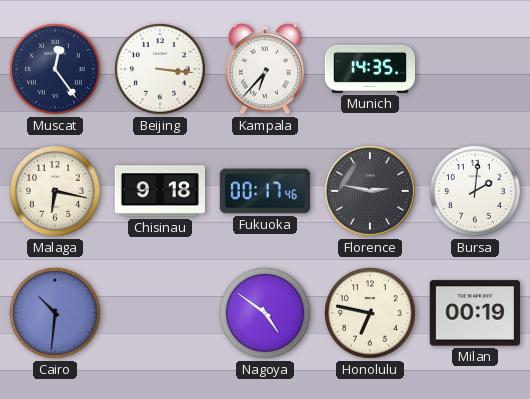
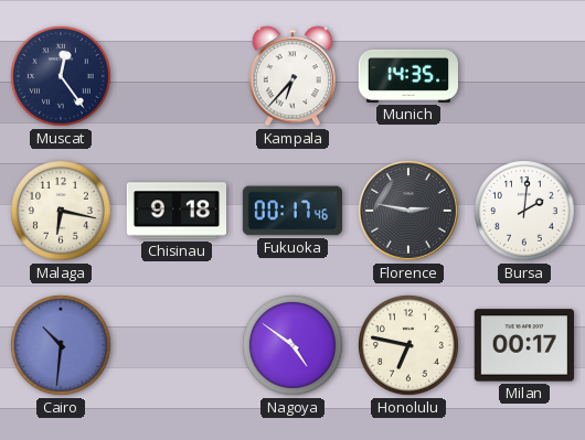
Beijing: 3:16 -> none (161, 70)
Milan: 00:19 -> 00:17 (523, 345)
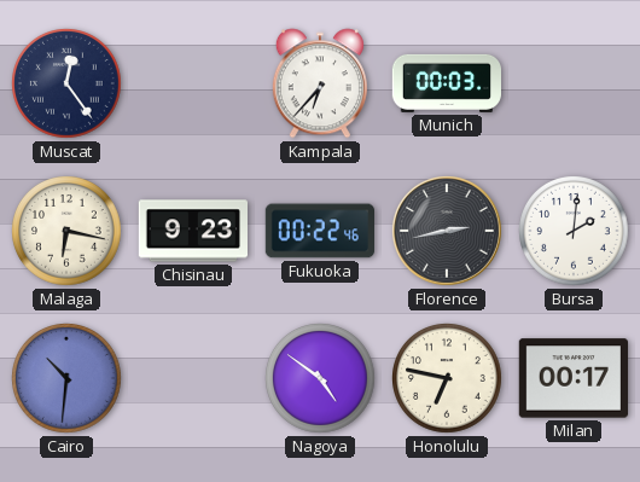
Munich: 14:35 -> 00:03 (447, 83)
Chisinau: 9:18 -> 9:23 (192, 231)
Fukuoka: 00:17 -> 00:22 (319, 231)
Florence: 2:47 -> 2:43 (447, 231)
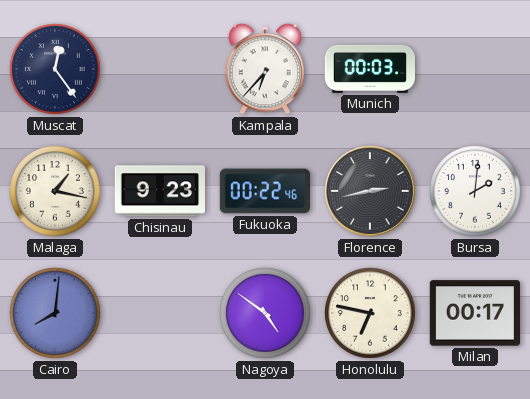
Malaga: 6:17 -> 1:17 (56, 192)
Cairo: 10:31 -> 8:01 (56, 314)
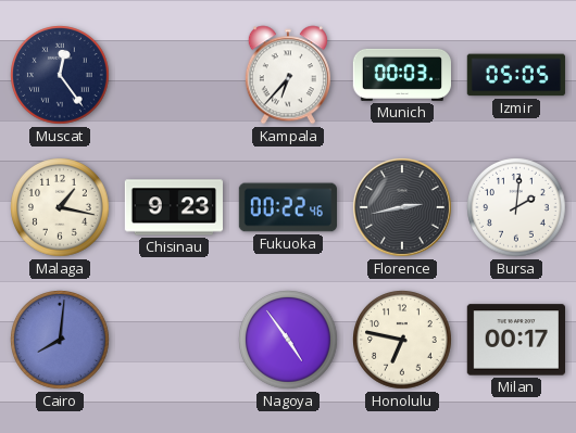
Izmir: none -> 05:05 (516, 75)
Nagoya: 4:51 -> 4:54 (289, 341)
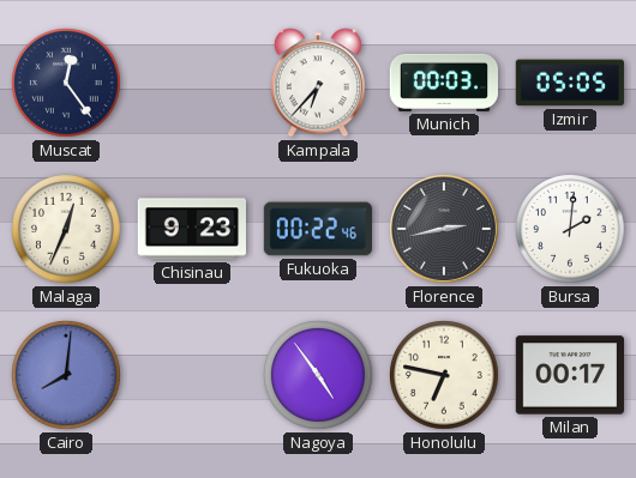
Malaga: 1:17 -> 12:34 (67, 230)
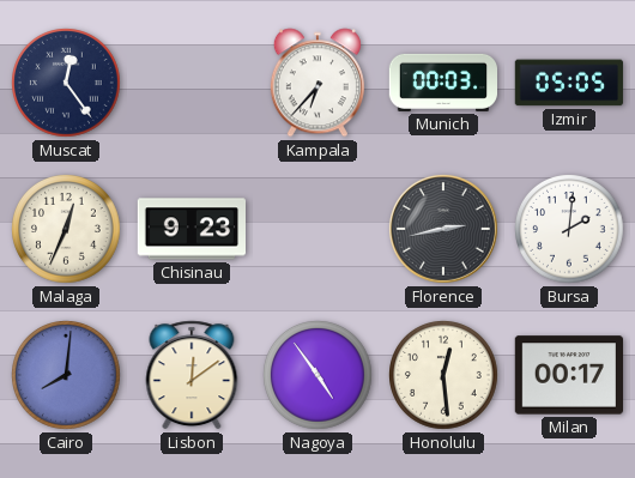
Fukuoka: 00:22 -> none (317, 229)
Lisbon: none -> 12:09 (192, 375)
Honolulu: 6:47 -> 12:29 (444, 376)
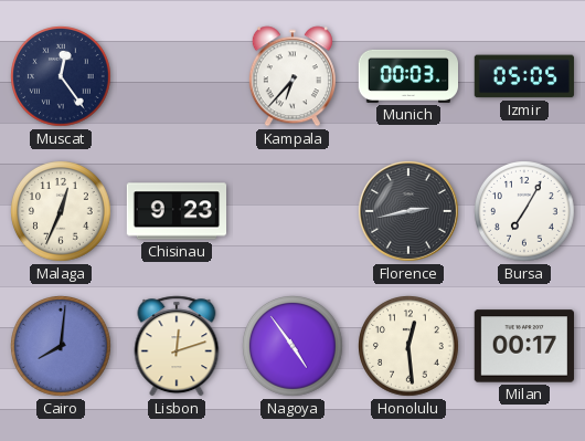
Bursa: 2:01 -> 7:05 (525, 212)
Lisbon: 12:09 -> 12:12 (177, 346)
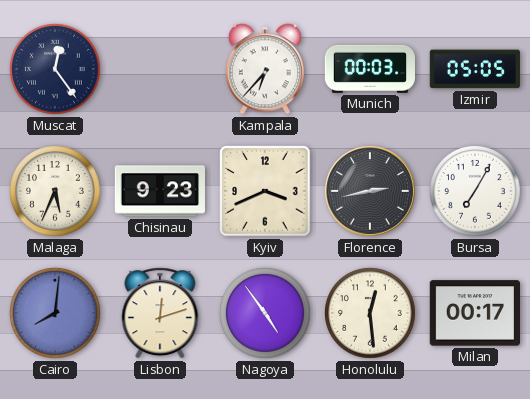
Malaga: 12:34 -> 5:34 (56, 192)
Kyiv: none -> 3:41 (265, 191)
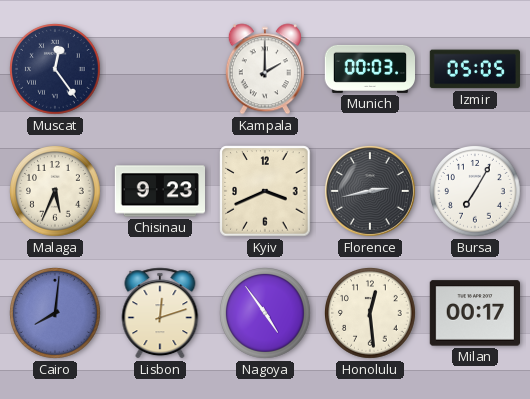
Kampala: 6:37 -> 2:00 (265, 69)
